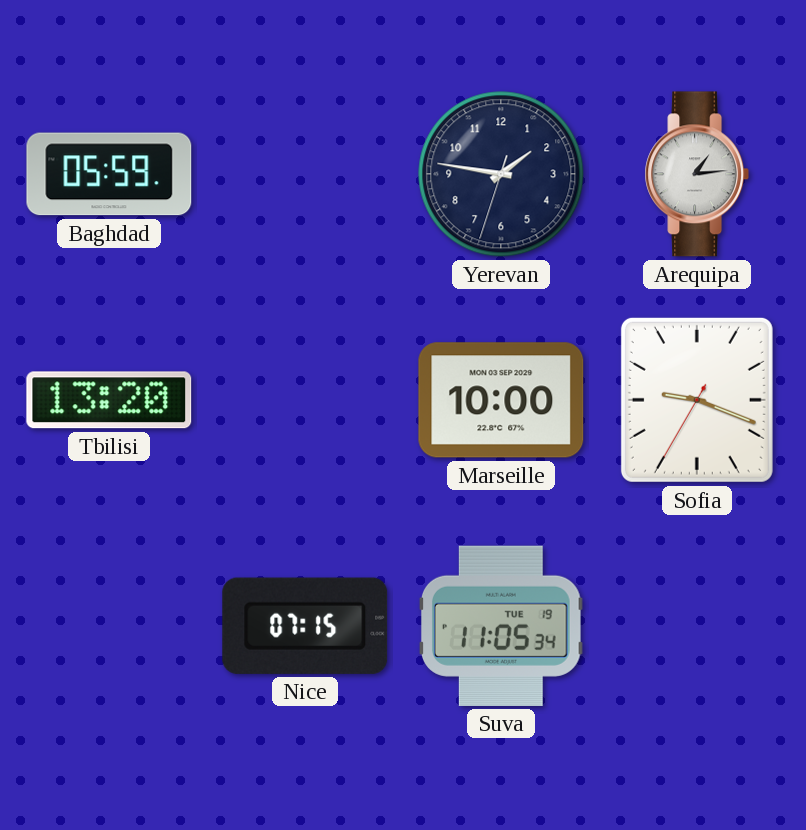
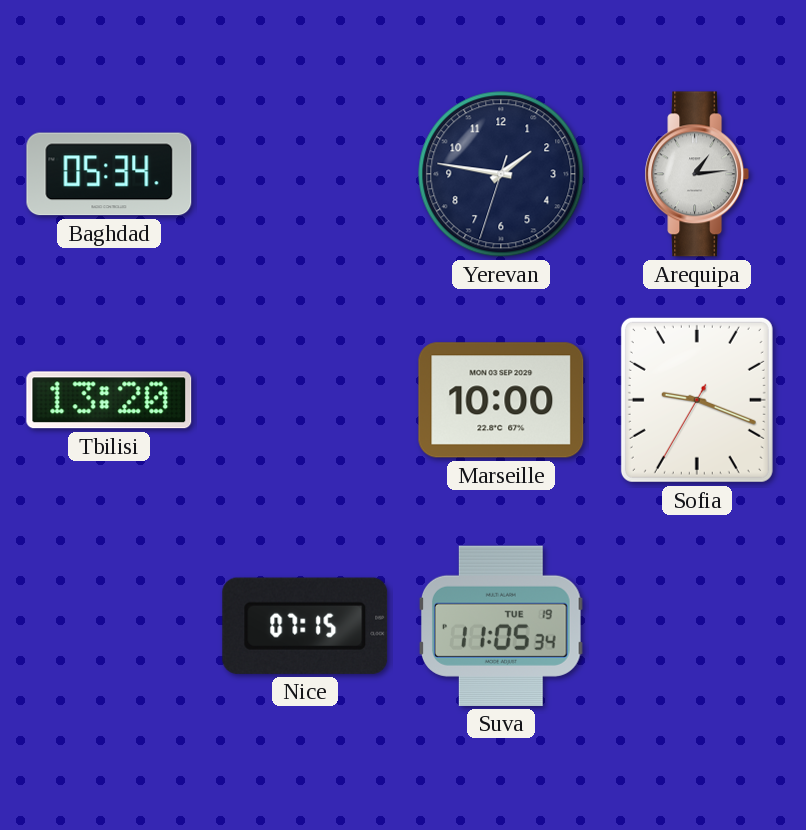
Baghdad: 05:59 -> 05:34 (109, 174)
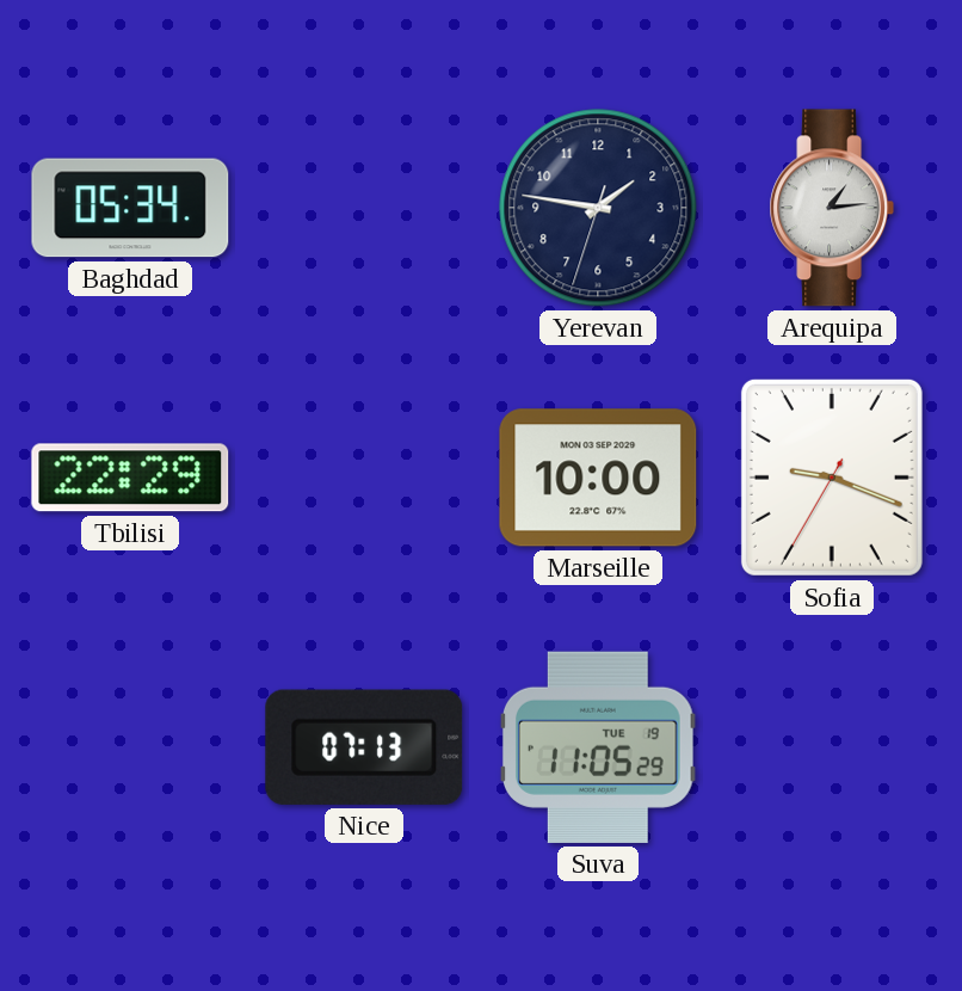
Tbilisi: 13:20 -> 22:29 (130, 478)
Nice: 07:15 -> 07:13 (364, 747)
Suva: 11:05:34 -> 11:05:29 (598, 747)
